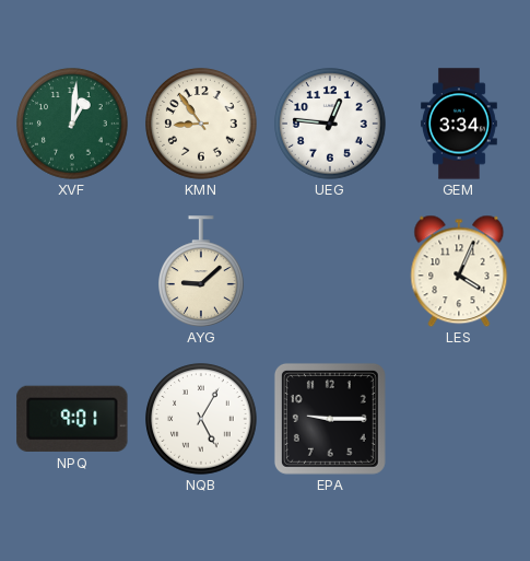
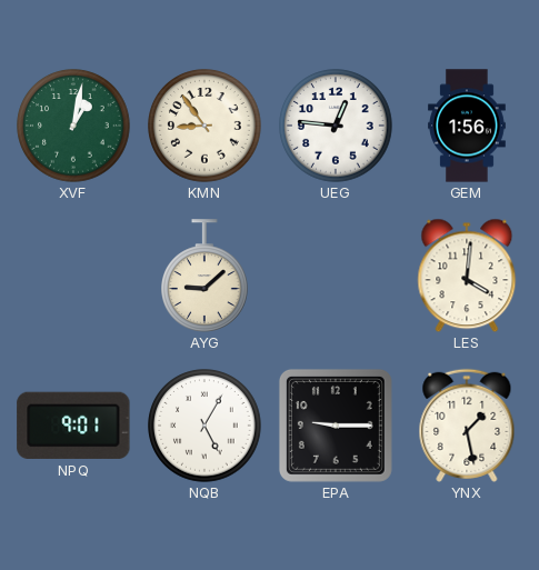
XVF: 1:01 -> 1:02 (73, 126)
GEM: 3:34 -> 1:56 (468, 126)
LES: 4:04 -> 4:01 (467, 276)
YNX: none -> 1:28 (467, 426)
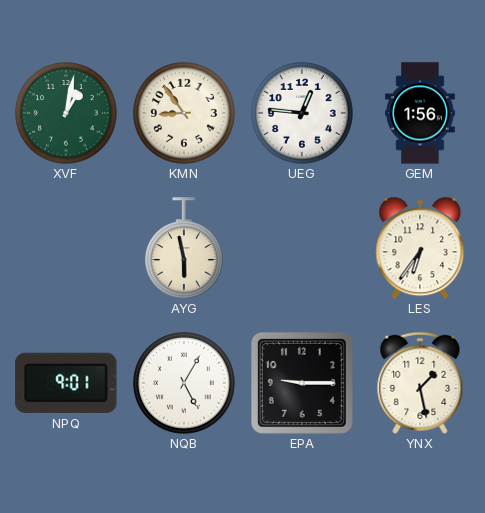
AYG: 9:08 -> 5:58 (185, 248)
LES: 4:01 -> 6:36 (420, 248)
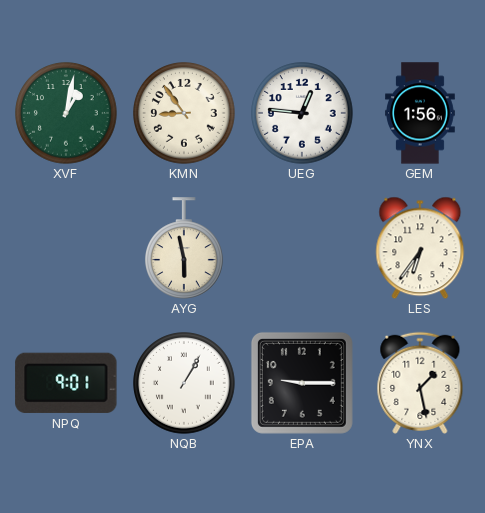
NQB: 5:05 -> 1:05 (184, 383)
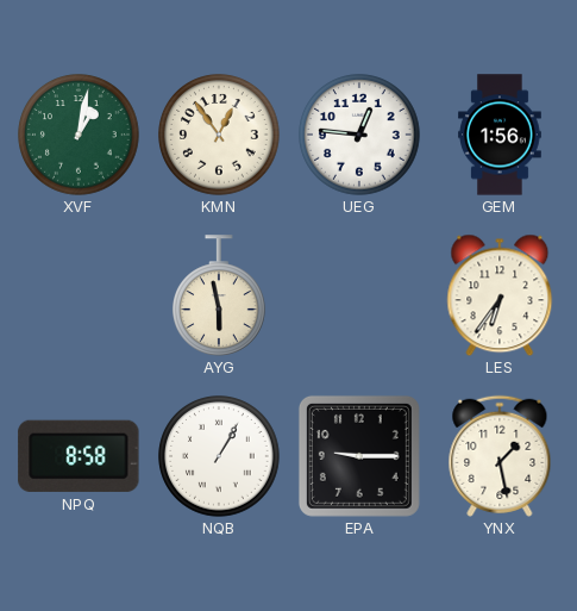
KMN: 8:54 -> 12:54 (219, 135)
NPQ: 9:01 -> 8:58 (79, 456)
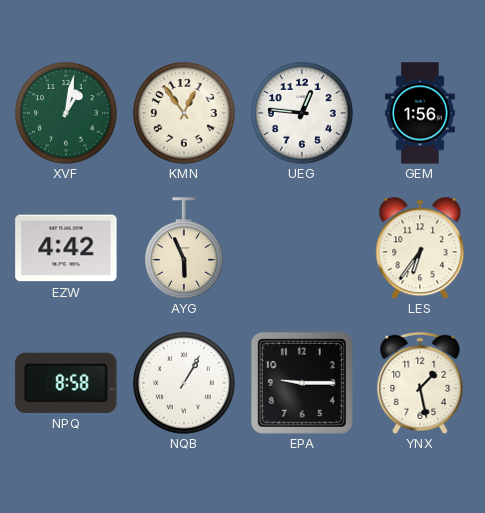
EZW: none -> 4:42 (66, 248)
AYG: 5:58 -> 5:56 (185, 248)
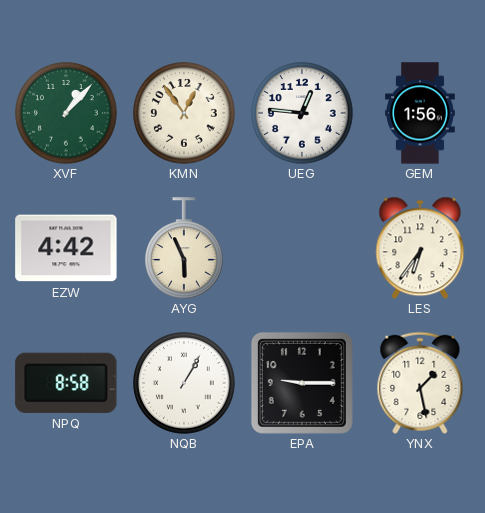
XVF: 1:02 -> 1:07 (66, 113)
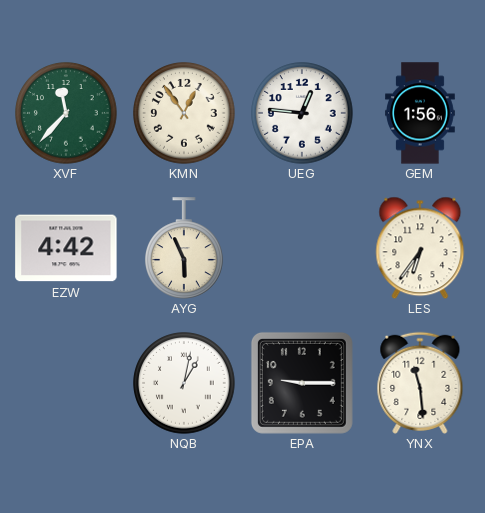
XVF: 1:07 -> 11:37 (66, 113)
NPQ: 8:58 -> none (66, 383)
NQB: 1:05 -> 1:02 (184, 383)
YNX: 1:28 -> 11:29 (420, 383)
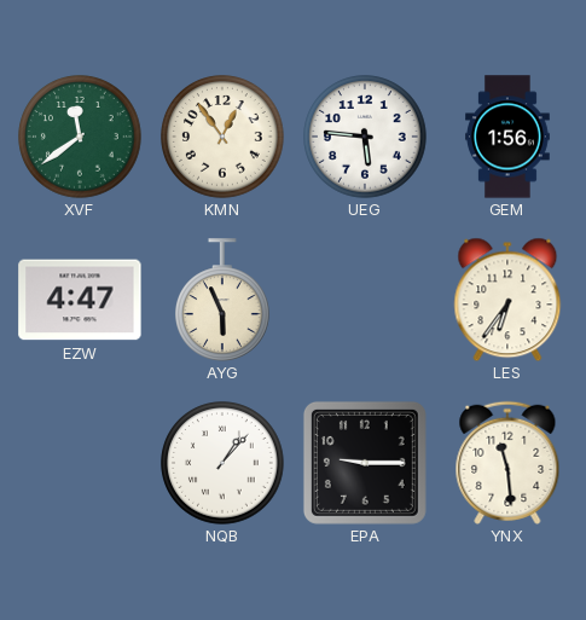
XVF: 11:37 -> 11:39 (80, 137)
UEG: 12:46 -> 5:46 (365, 137)
EZW: 4:42 -> 4:47 (80, 300)
NQB: 1:02 -> 1:07 (222, 463)
